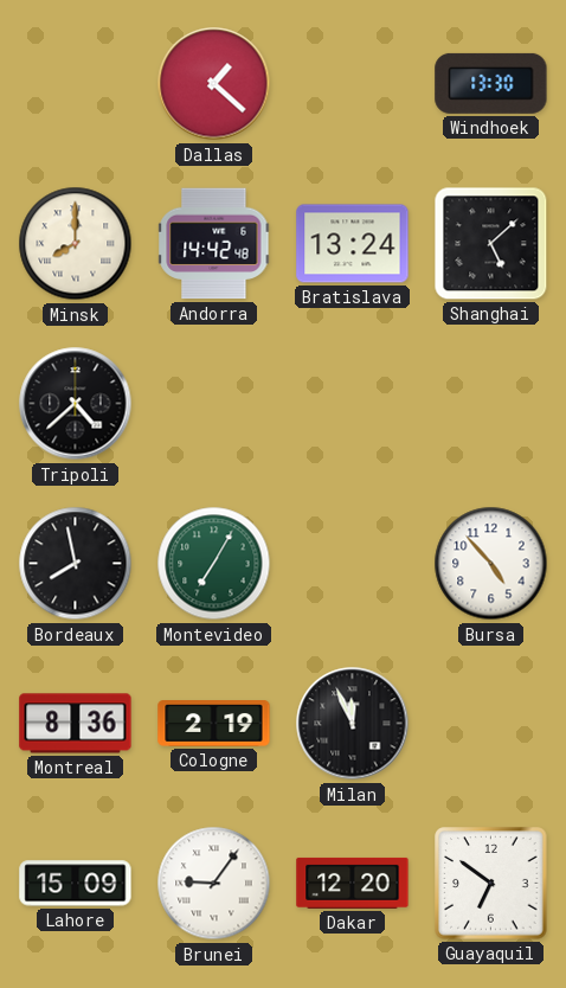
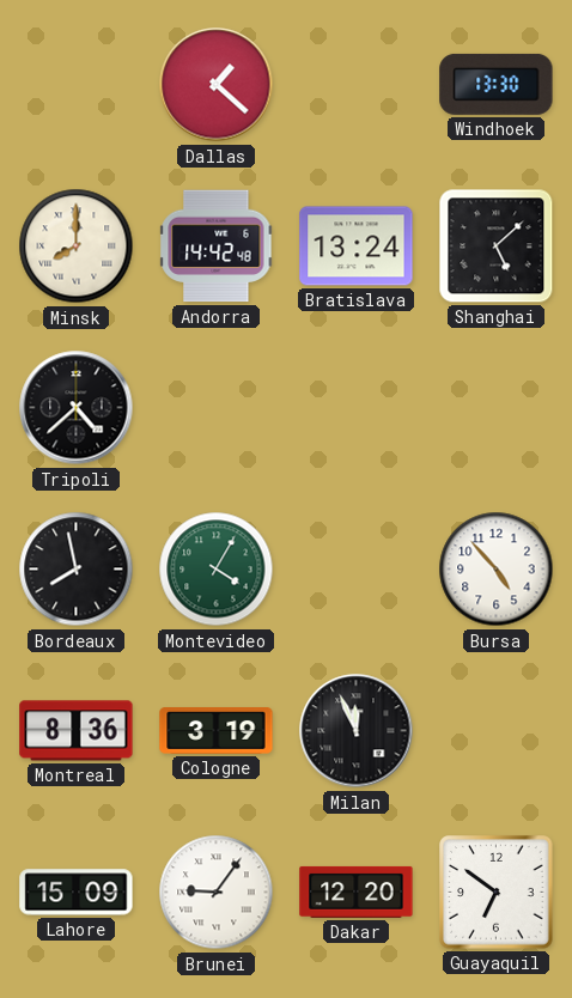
Montevideo: 7:05 -> 4:05 (217, 570)
Cologne: 2:19 -> 3:19 (217, 731)
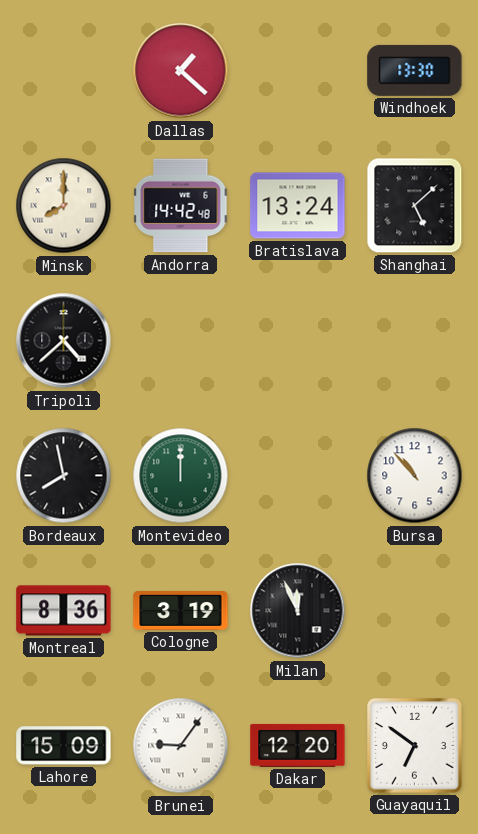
Montevideo: 4:05 -> 12:00 (181, 476)
Bursa: 4:53 -> 10:53 (415, 476)
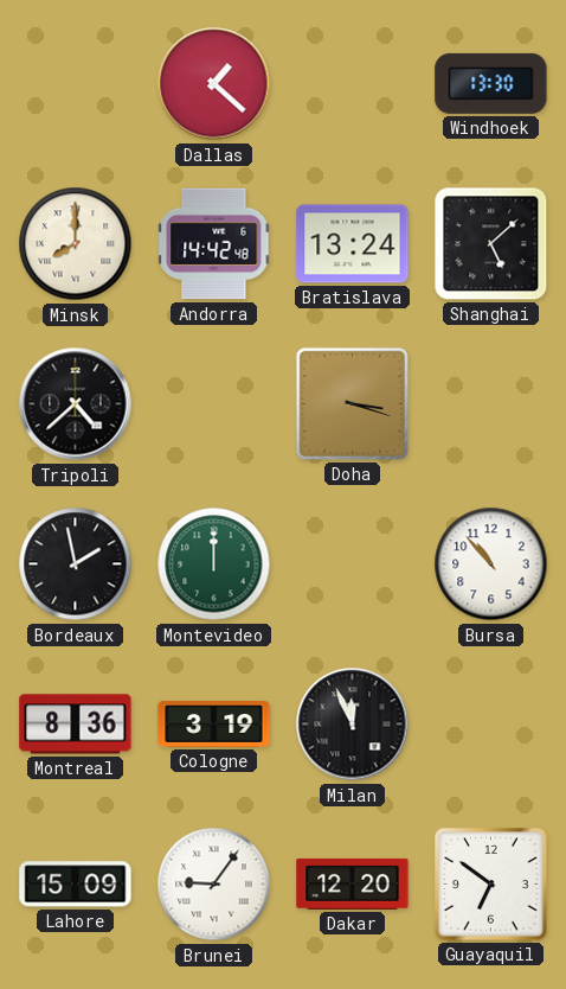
Doha: none -> 3:18 (352, 403)
Bordeaux: 7:58 -> 1:58 (76, 564)
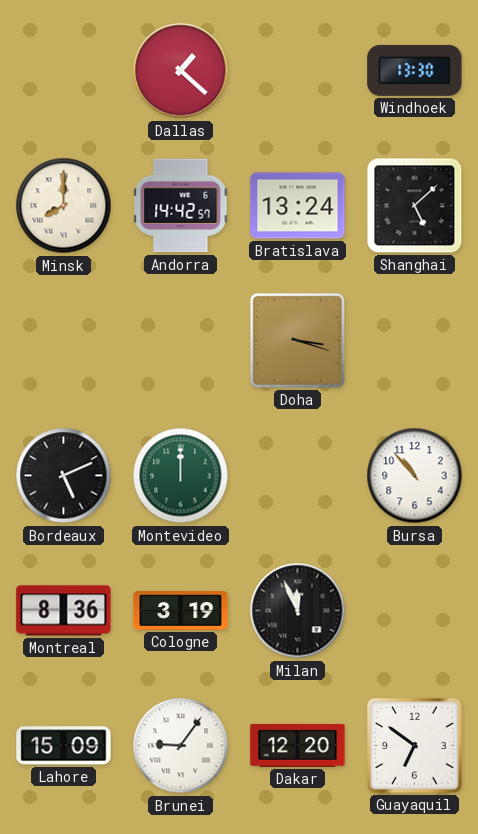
Andorra: 14:42:48 -> 14:42:57 (181, 206)
Tripoli: 4:38 -> none (76, 404)
Bordeaux: 1:58 -> 5:11 (64, 476)
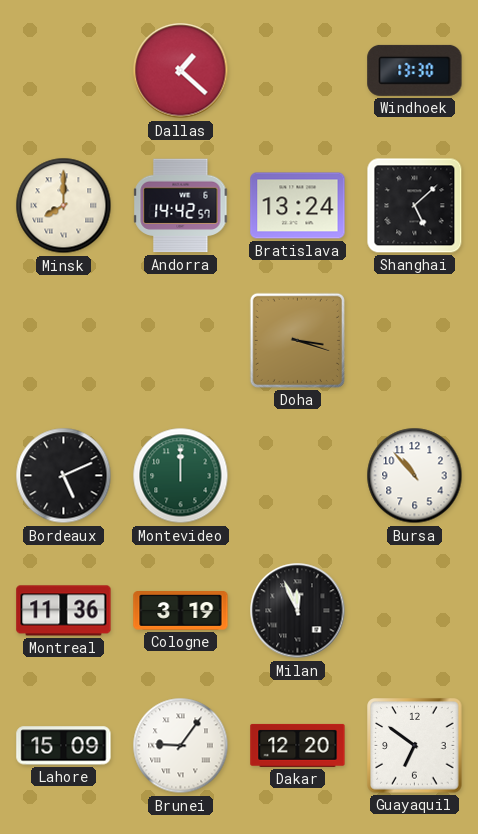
Montreal: 8:36 -> 11:36 (64, 611)
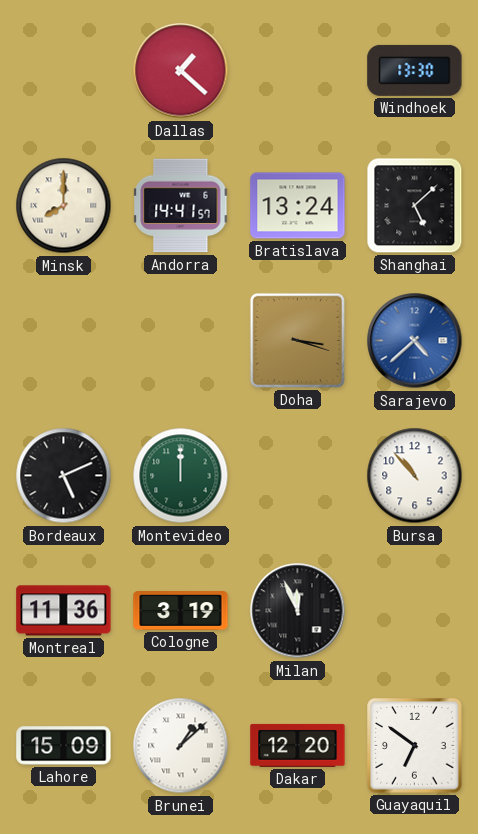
Andorra: 14:42 -> 14:41 (181, 206)
Sarajevo: none -> 4:38 (415, 341)
Brunei: 9:06 -> 1:08 (181, 746)
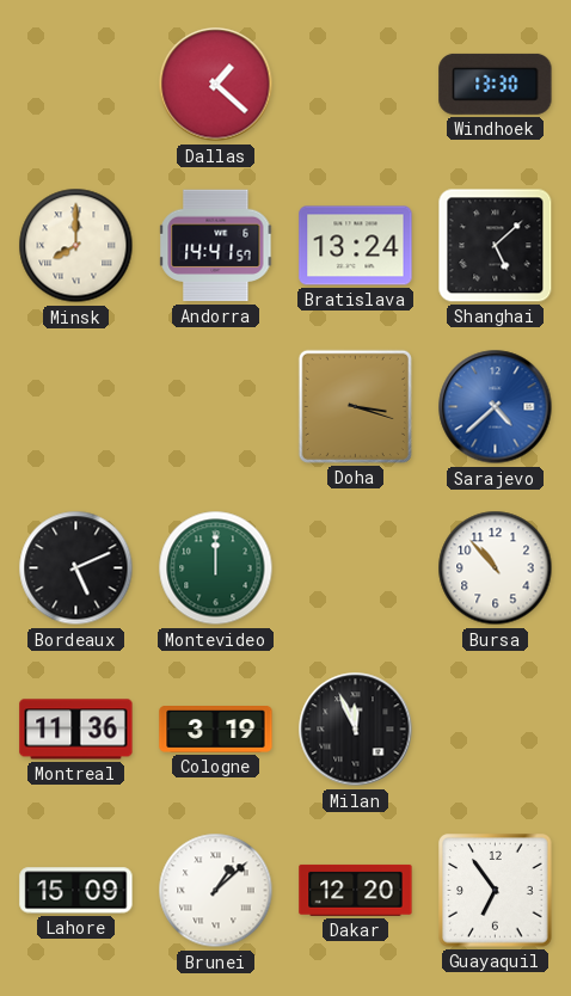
Guayaquil: 6:51 -> 6:54 (496, 891)
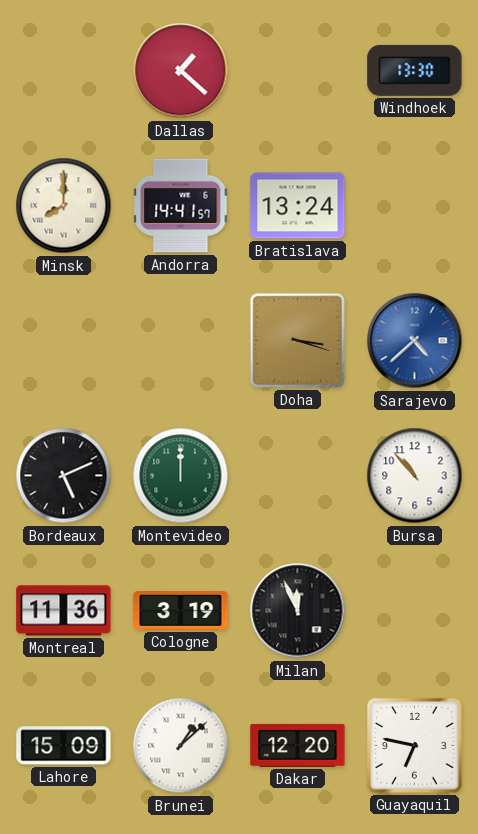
Shanghai: 5:08 -> none (496, 246)
Guayaquil: 6:54 -> 6:47 (415, 746)
